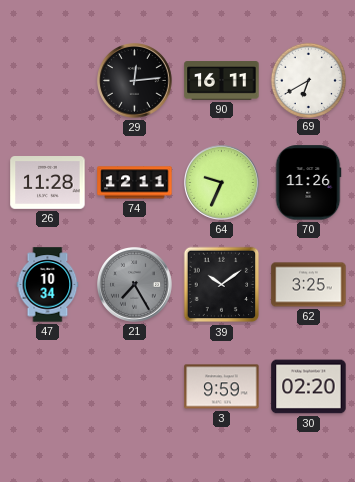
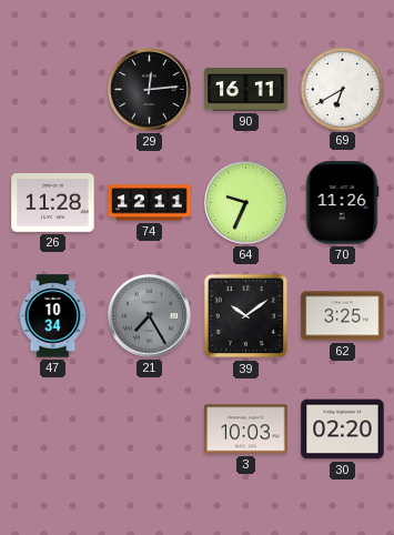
3: 9:59 -> 10:03 (246, 430)
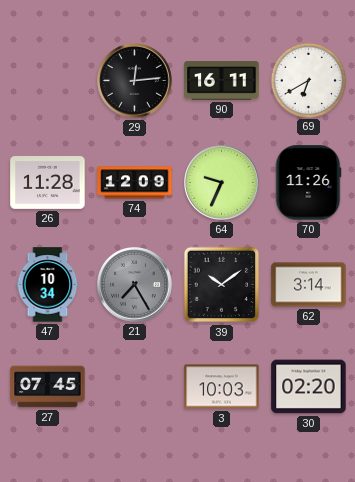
74: 12:11 -> 12:09 (135, 183)
62: 3:25 -> 3:14 (309, 285)
27: none -> 07:45 (48, 387)
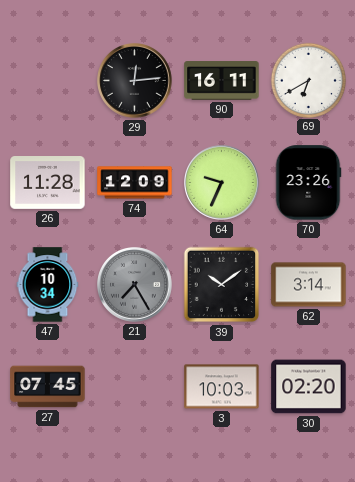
70: 11:26 -> 23:26 (308, 183)
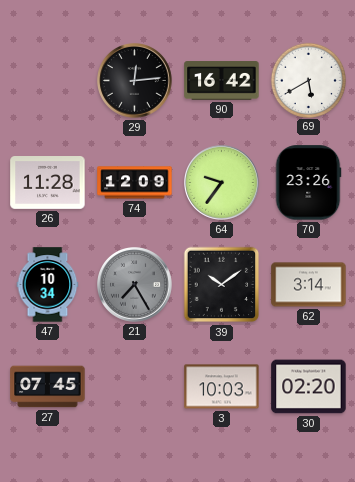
90: 16:11 -> 16:42 (222, 81)
69: 6:40 -> 5:40 (308, 80)
64: 9:34 -> 9:36 (222, 183)
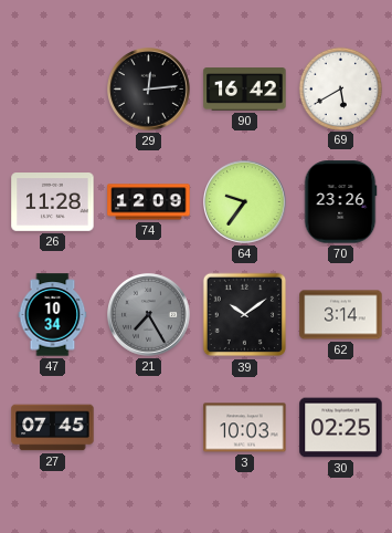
30: 02:20 -> 02:25 (341, 428)
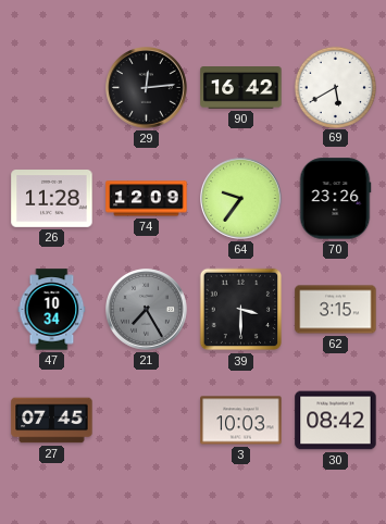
39: 10:09 -> 3:30 (241, 310)
62: 3:14 -> 3:15 (336, 310)
30: 02:25 -> 08:42 (336, 421)
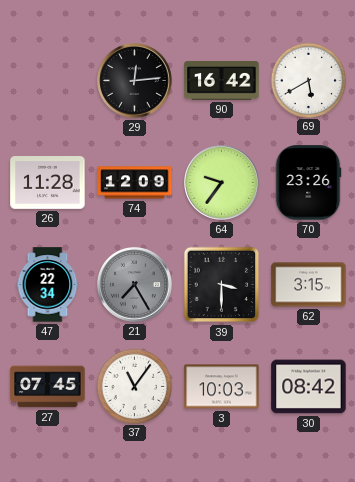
47: 10:34 -> 22:34 (48, 285)
37: none -> 11:06 (134, 386)
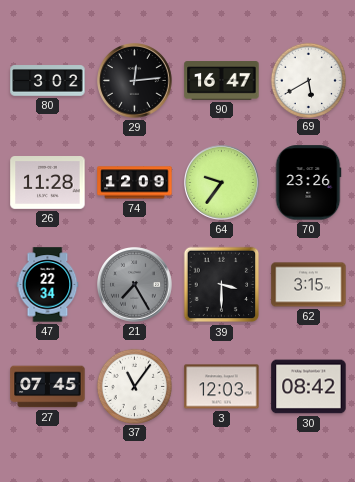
80: none -> 3:02 (48, 81)
90: 16:42 -> 16:47 (222, 81)
3: 10:03 -> 12:03 (222, 387)
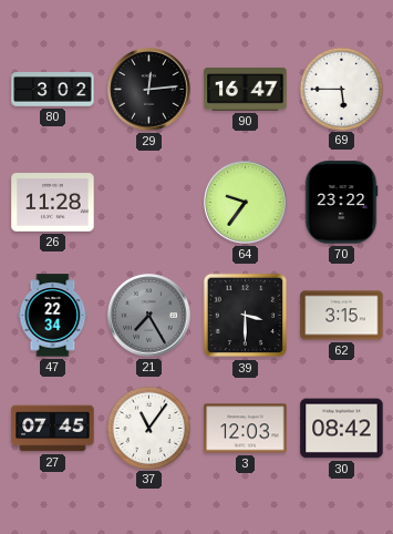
69: 5:40 -> 5:45 (341, 89)
74: 12:09 -> none (135, 183)
70: 23:26 -> 23:22 (341, 203)
